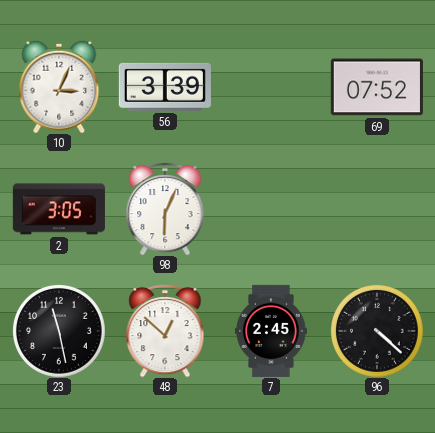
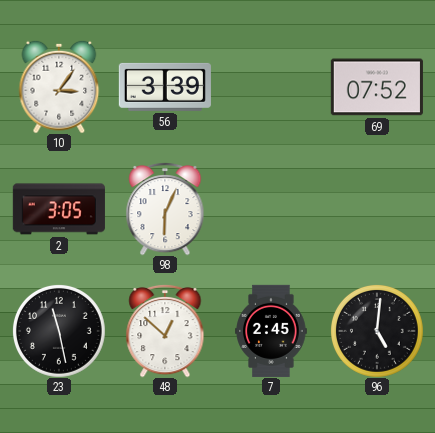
10: 3:04 -> 3:06 (59, 87)
96: 4:22 -> 5:01 (377, 331)
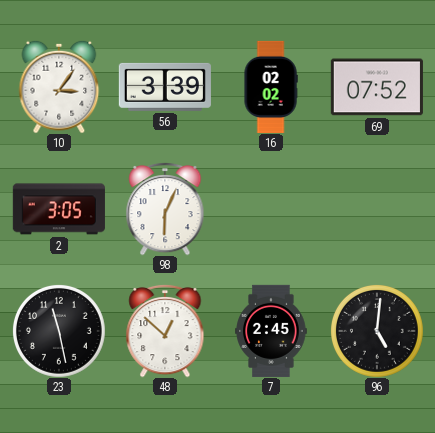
16: none -> 02:02 (271, 86)
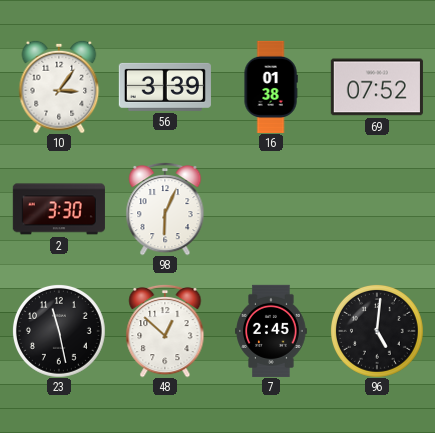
16: 02:02 -> 01:38 (271, 86)
2: 3:05 -> 3:30 (59, 209)
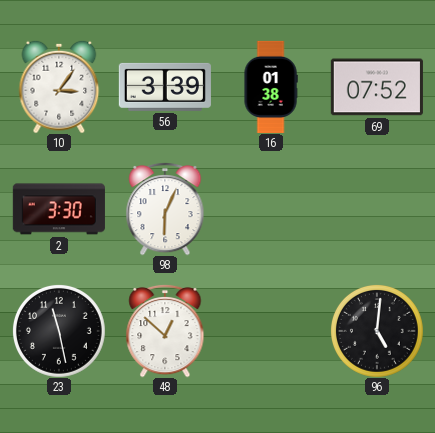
7: 2:45 -> none (271, 331)
